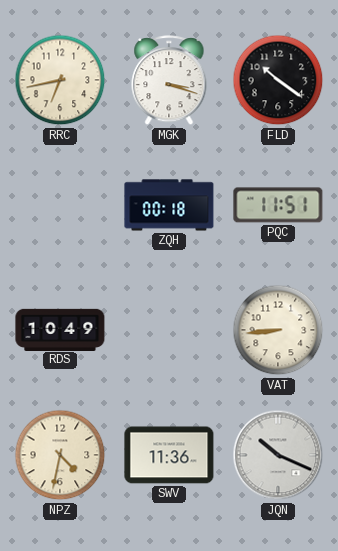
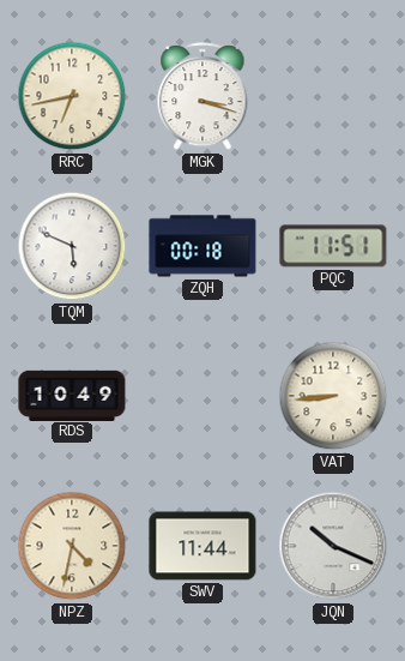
FLD: 10:21 -> none (278, 80)
TQM: none -> 5:49 (72, 246)
SWV: 11:36 -> 11:44 (202, 546)
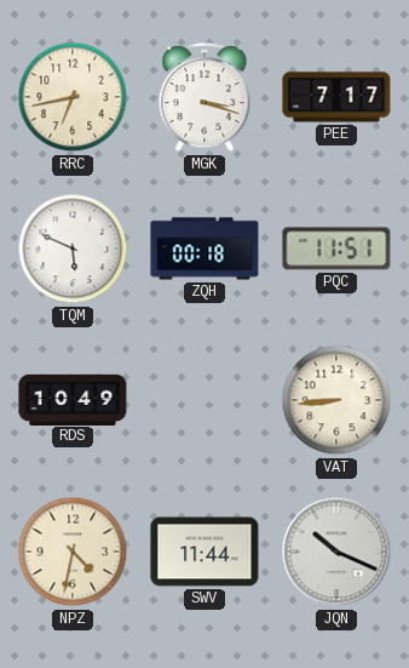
PEE: none -> 7:17 (336, 97)
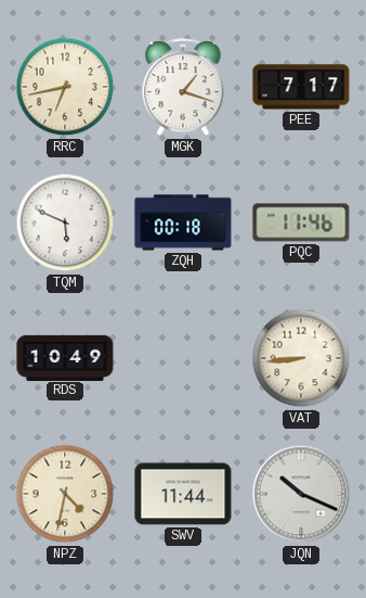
MGK: 3:18 -> 1:18 (183, 88)
PQC: 11:51 -> 11:46 (301, 222)
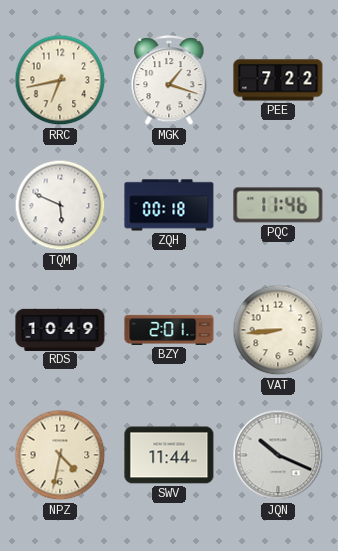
PEE: 7:17 -> 7:22 (278, 80)
BZY: none -> 2:01 (169, 330)
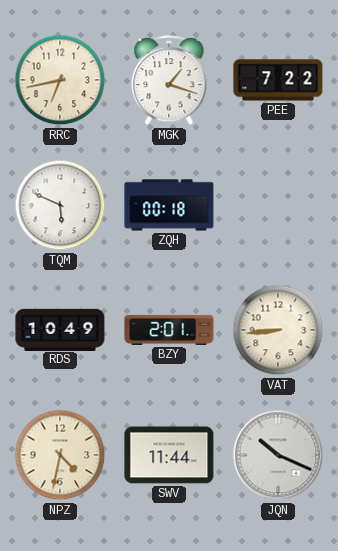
PQC: 11:46 -> none (278, 205)
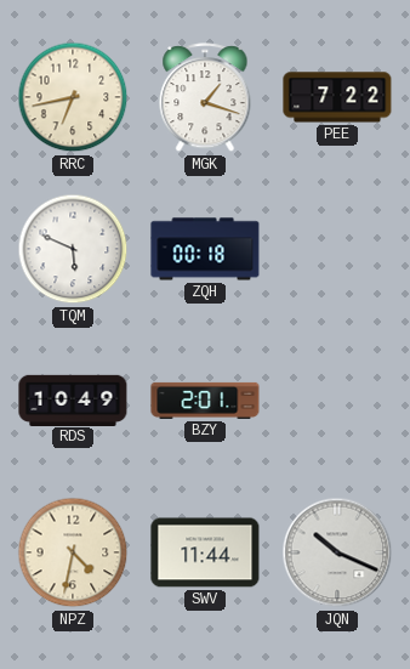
VAT: 8:44 -> none (278, 330)
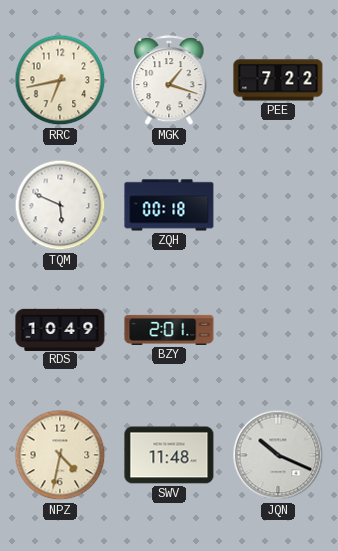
SWV: 11:44 -> 11:48 (169, 455)
